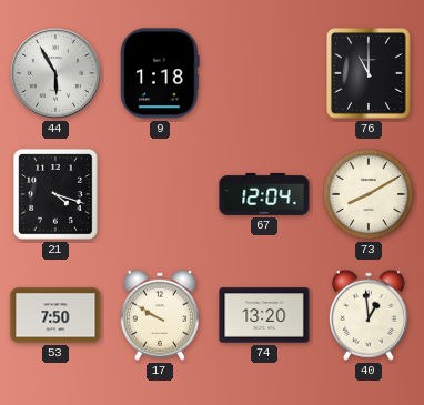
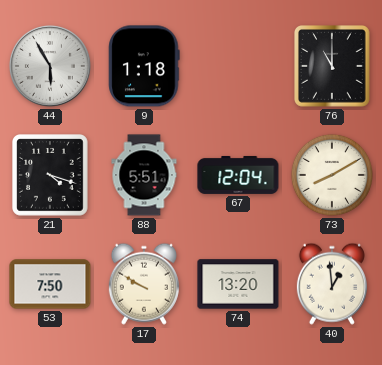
88: none -> 5:51 (144, 175)
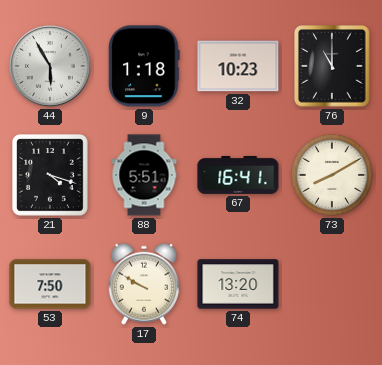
32: none -> 10:23 (238, 66)
67: 12:04 -> 16:41 (238, 175)
40: 12:59 -> none (332, 284)
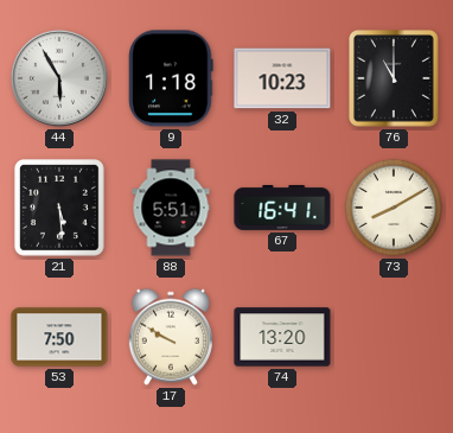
21: 4:18 -> 5:29 (60, 209)
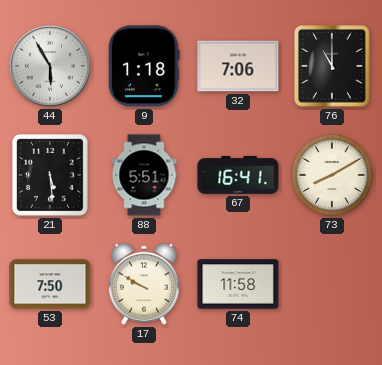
32: 10:23 -> 7:06 (238, 66)
74: 13:20 -> 11:58 (238, 284)
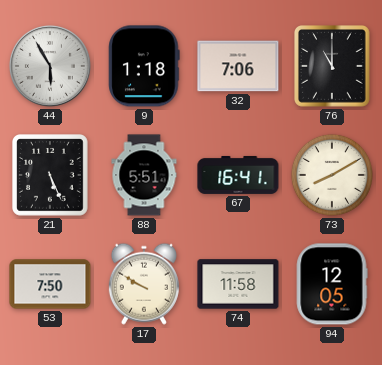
21: 5:29 -> 5:26 (51, 176)
94: none -> 12:05 (332, 284)
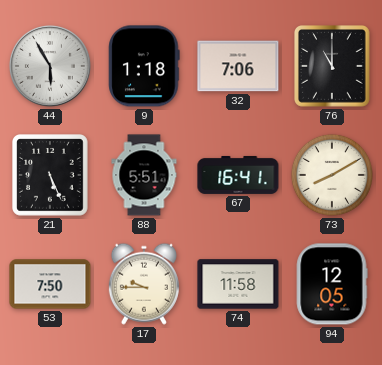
17: 9:50 -> 9:45 (144, 284)
